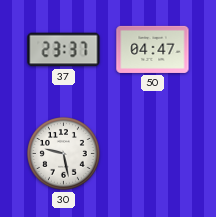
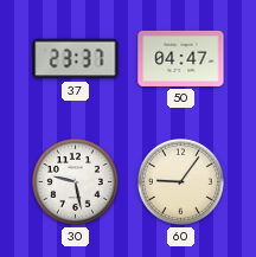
60: none -> 9:06 (181, 182)
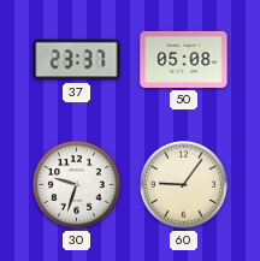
50: 04:47 -> 05:08 (184, 59)
30: 9:28 -> 9:33 (77, 185)
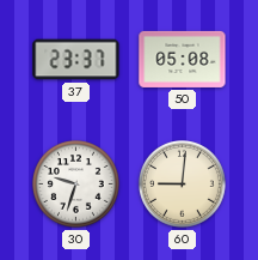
60: 9:06 -> 9:01 (183, 185)
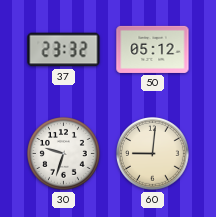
37: 23:37 -> 23:32 (64, 50)
50: 05:08 -> 05:12 (153, 49)
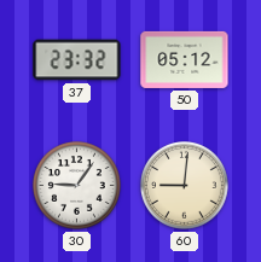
30: 9:33 -> 9:06 (77, 186)
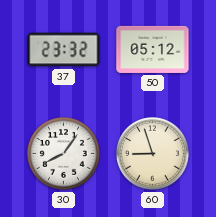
30: 9:06 -> 8:06 (64, 154)
60: 9:01 -> 8:57 (153, 154)
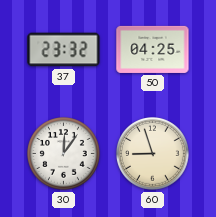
50: 05:12 -> 04:25 (153, 49)
30: 8:06 -> 12:06 (64, 154)
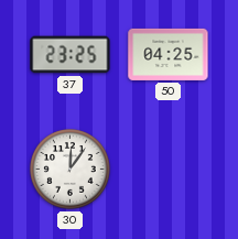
37: 23:32 -> 23:25 (71, 55)
60: 8:57 -> none (153, 154)
